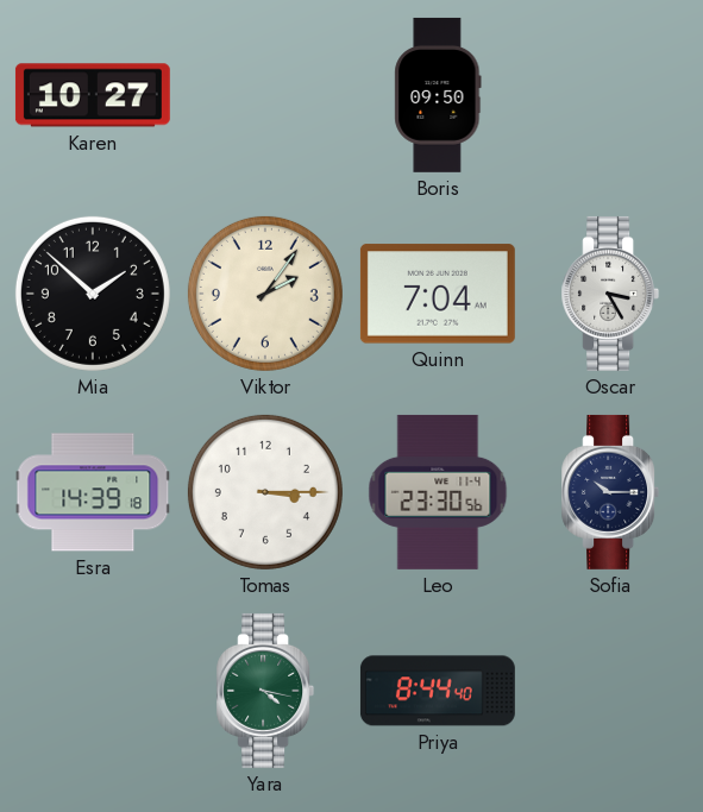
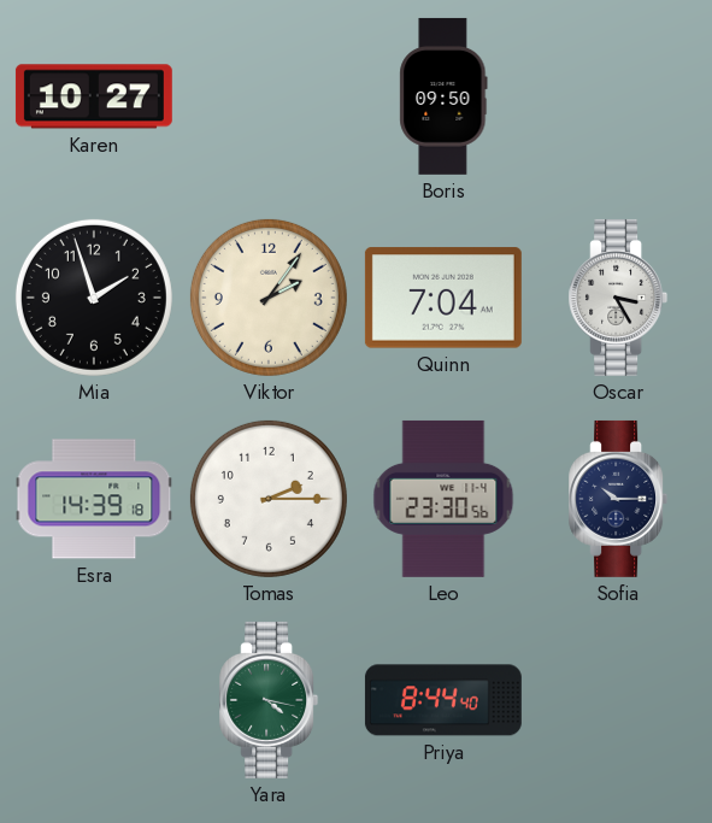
Mia: 1:52 -> 1:57 (94, 298)
Tomas: 3:15 -> 2:15 (269, 499)
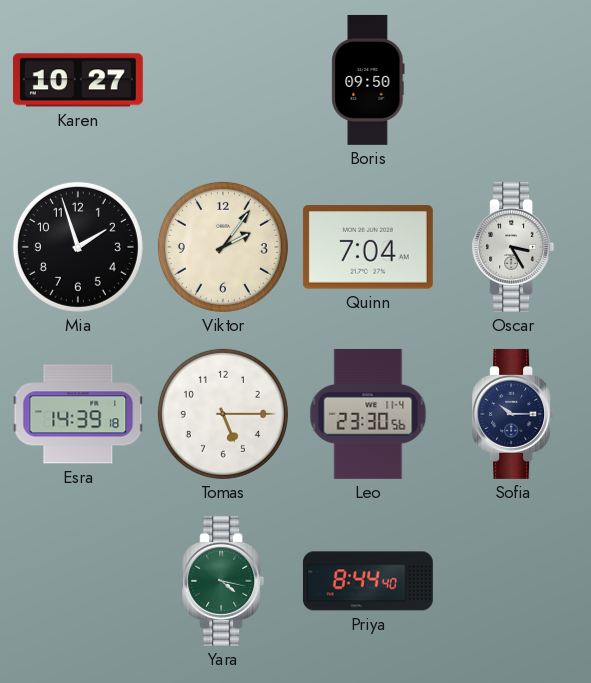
Tomas: 2:15 -> 5:15 (223, 414)
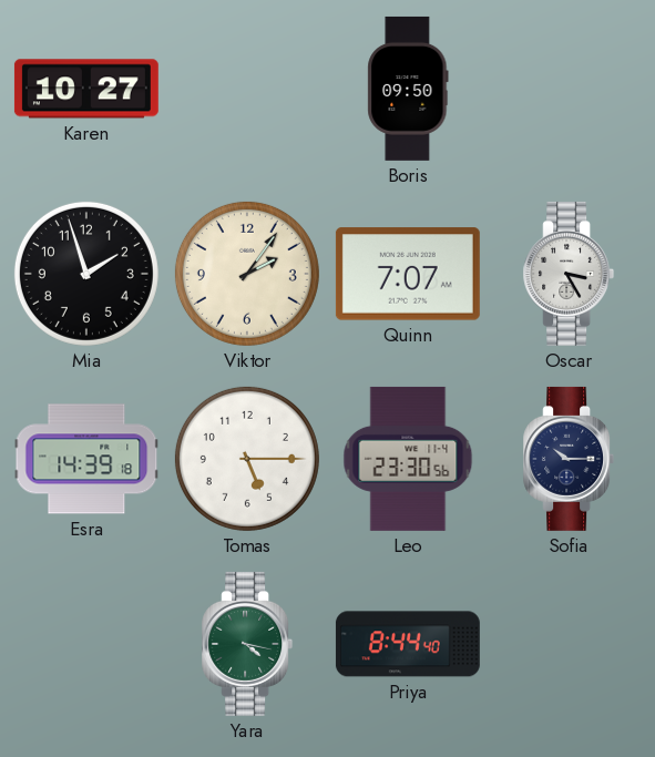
Quinn: 7:04 -> 7:07 (408, 274)
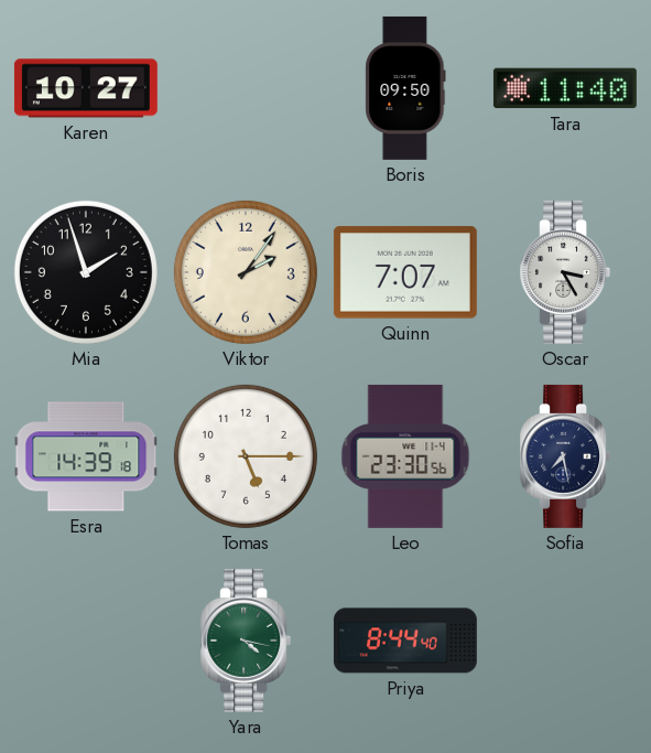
Tara: none -> 11:40 (565, 88)
Sofia: 10:15 -> 7:28 (565, 456)
